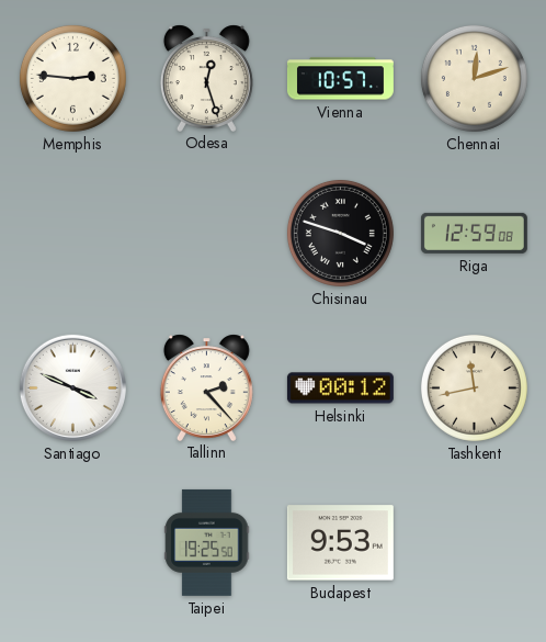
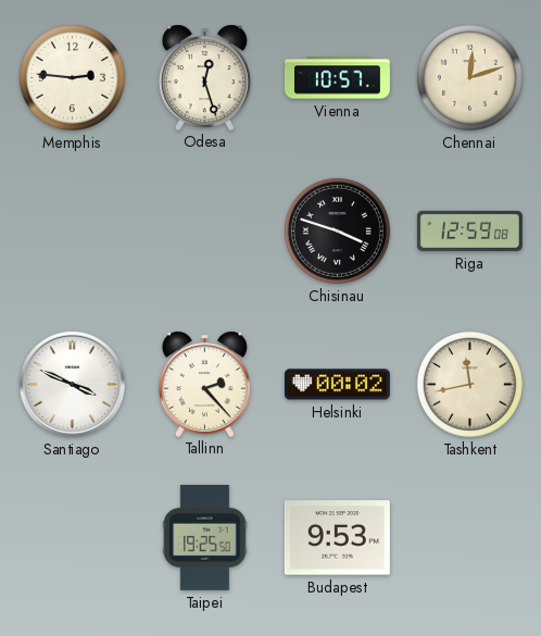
Helsinki: 00:12 -> 00:02 (337, 385)
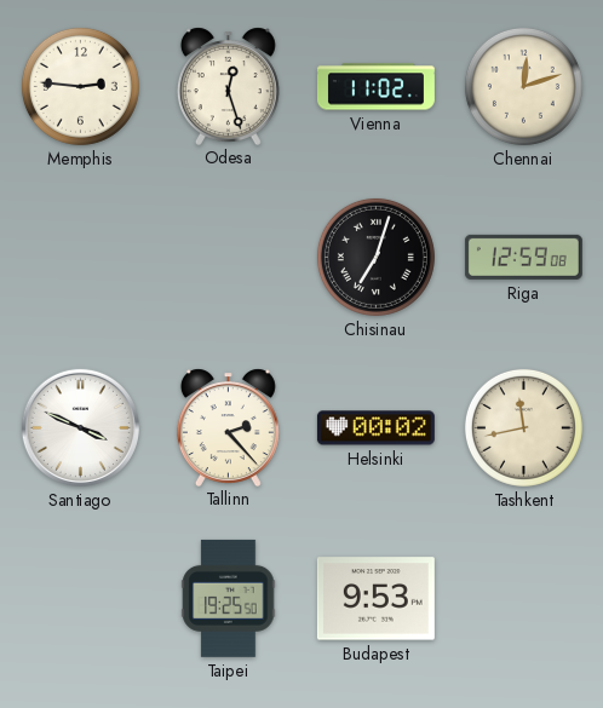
Vienna: 10:57 -> 11:02 (375, 87)
Chisinau: 3:48 -> 7:03 (375, 257)
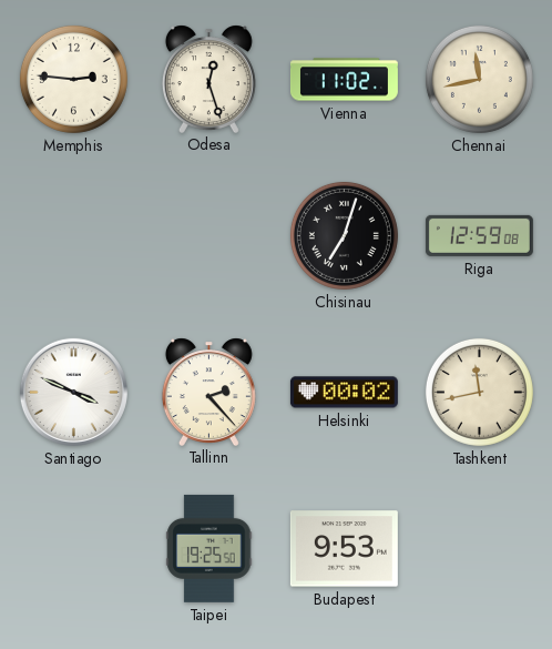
Chennai: 12:12 -> 11:43 (479, 79)
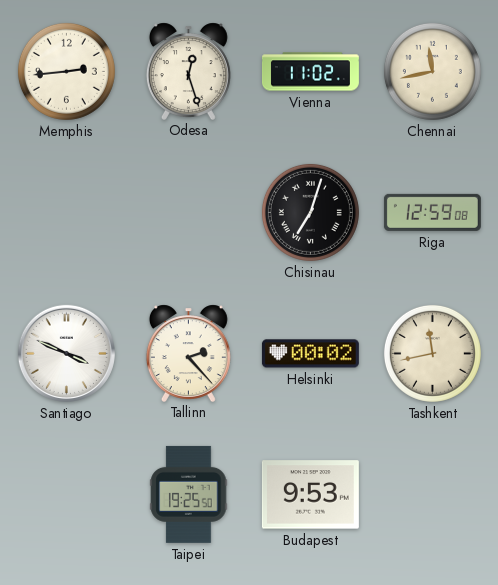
Memphis: 2:46 -> 2:44 (66, 71)
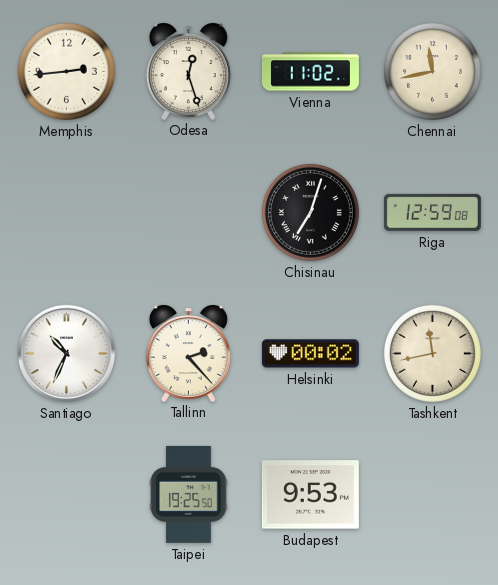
Santiago: 3:49 -> 10:34 (66, 353)
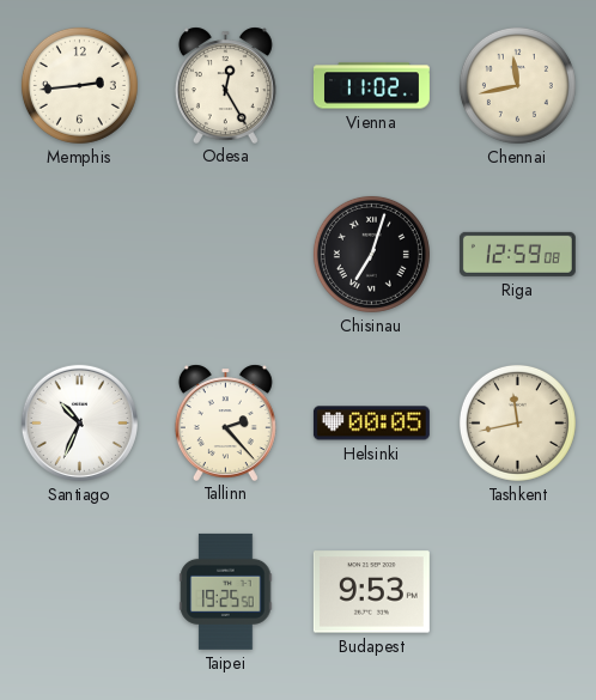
Odesa: 12:27 -> 12:25 (225, 85)
Helsinki: 00:02 -> 00:05 (371, 424)
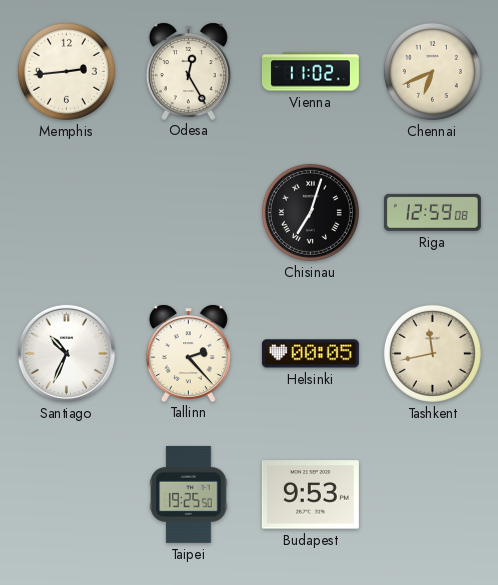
Chennai: 11:43 -> 6:41 (432, 71)
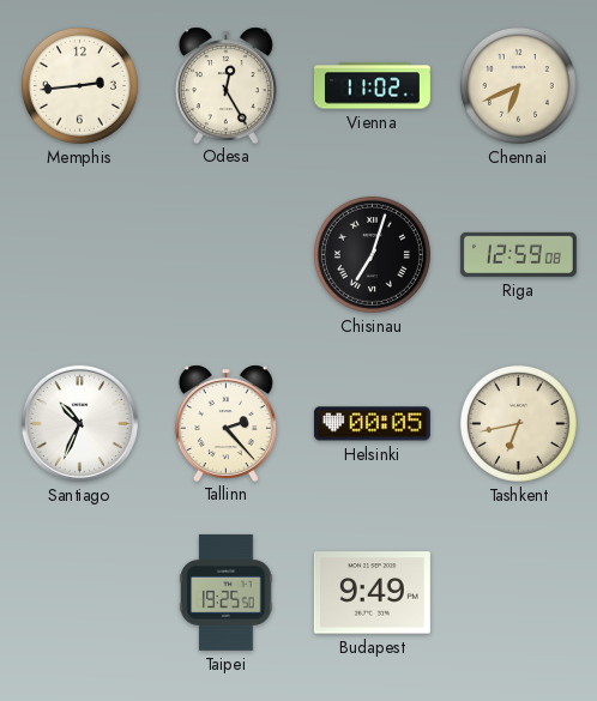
Tashkent: 11:43 -> 6:43 (518, 423)
Budapest: 9:53 -> 9:49 (372, 593)
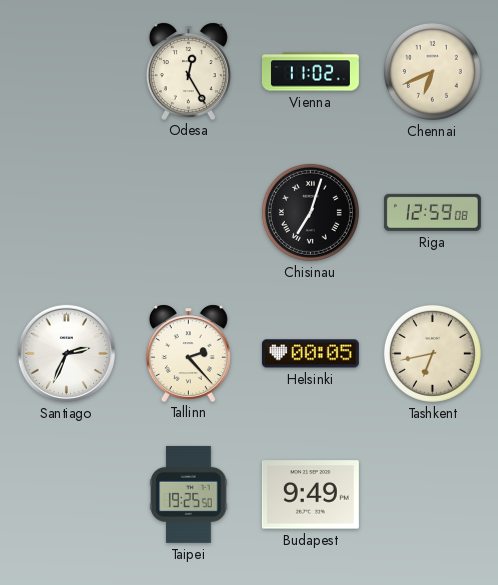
Memphis: 2:44 -> none (79, 85)
Santiago: 10:34 -> 2:34 (66, 353)
